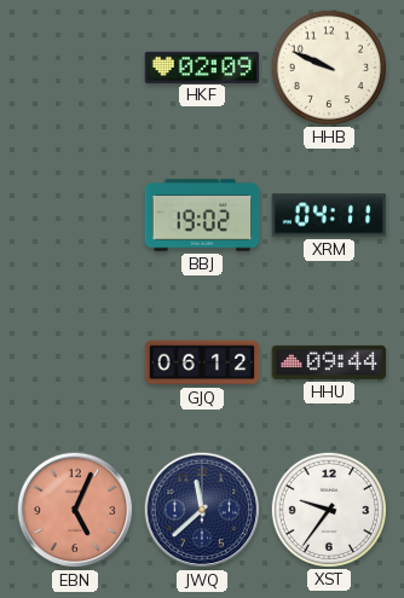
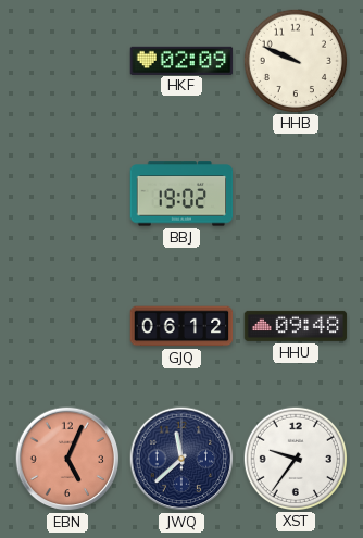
XRM: 04:11 -> none (329, 215)
HHU: 09:44 -> 09:48 (296, 326)
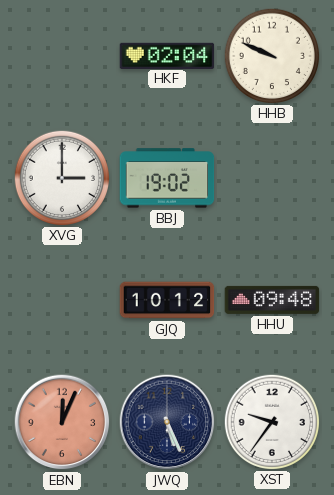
HKF: 02:09 -> 02:04 (167, 55)
XVG: none -> 3:00 (61, 177)
GJQ: 06:12 -> 10:12 (167, 300)
EBN: 5:04 -> 12:04 (62, 422)
JWQ: 11:38 -> 5:26 (167, 422)
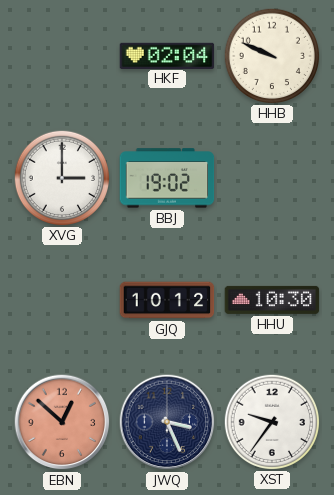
HHU: 09:48 -> 10:30 (272, 300)
EBN: 12:04 -> 12:52 (62, 422)
JWQ: 5:26 -> 3:26 (167, 422)
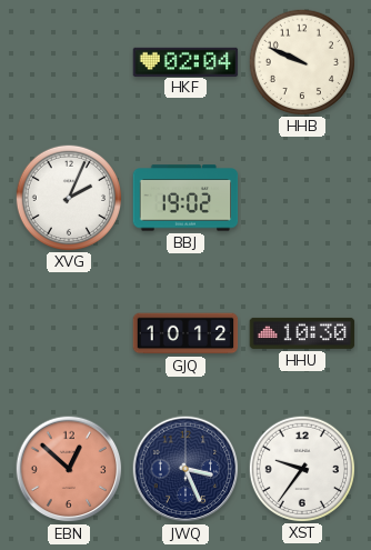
XVG: 3:00 -> 2:04 (68, 197)
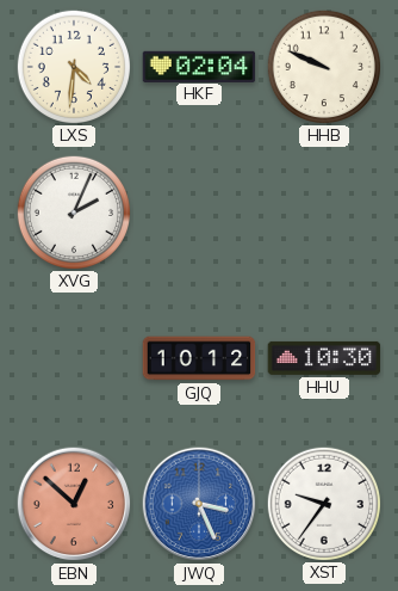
LXS: none -> 4:31 (73, 66)
BBJ: 19:02 -> none (185, 198)
JWQ dial: navy -> blue (199, 504)
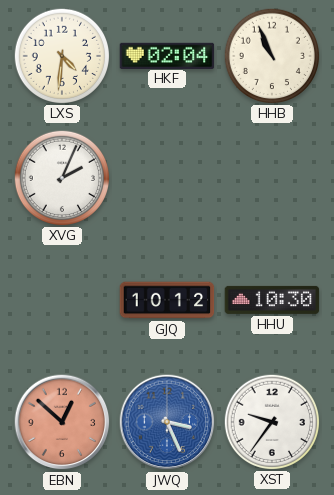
HHB: 9:49 -> 10:56 (271, 55)
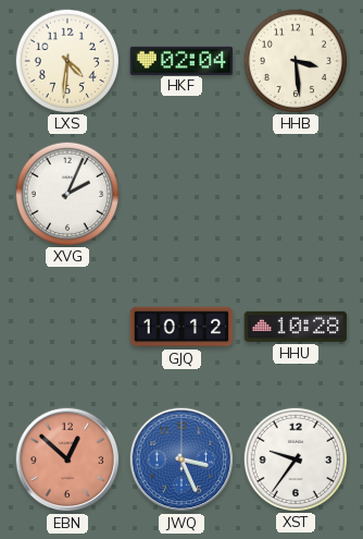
HHB: 10:56 -> 3:29 (295, 60)
HHU: 10:30 -> 10:28 (296, 327)
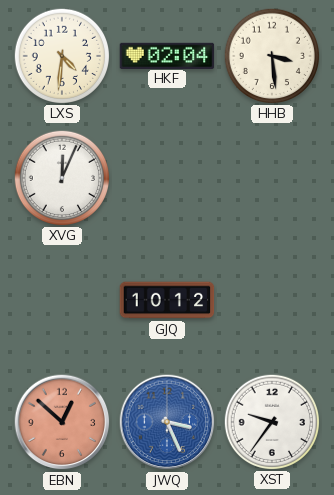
XVG: 2:04 -> 12:04 (61, 177)
HHU: 10:28 -> none (296, 327)
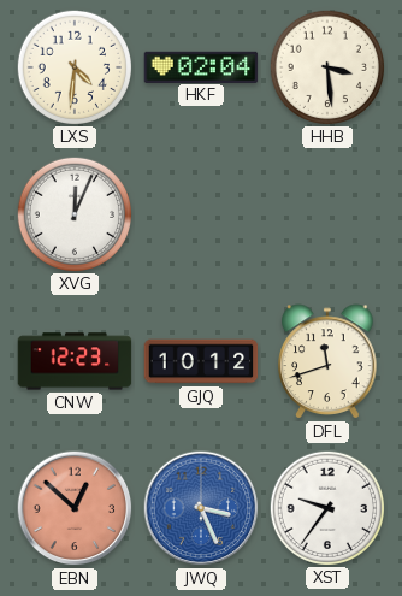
CNW: none -> 12:23 (75, 361)
DFL: none -> 11:42 (327, 361)
